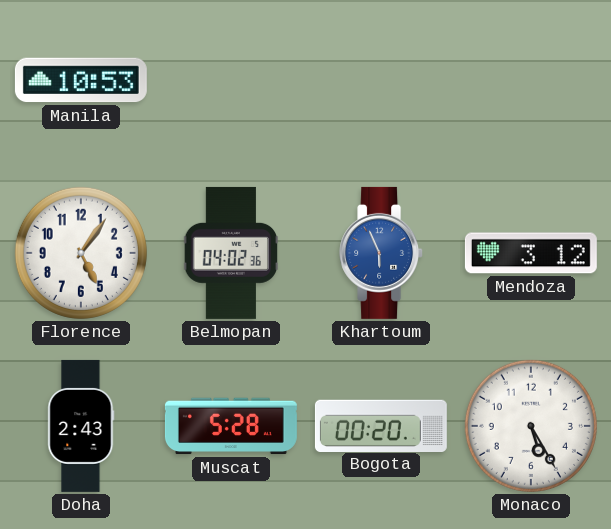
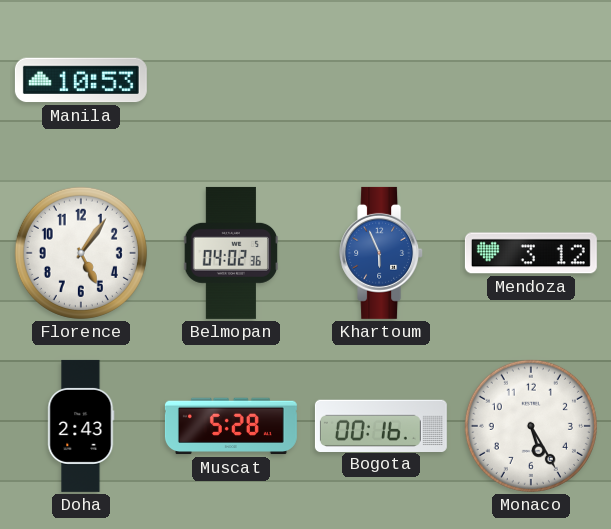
Bogota: 00:20 -> 00:16 (381, 425)
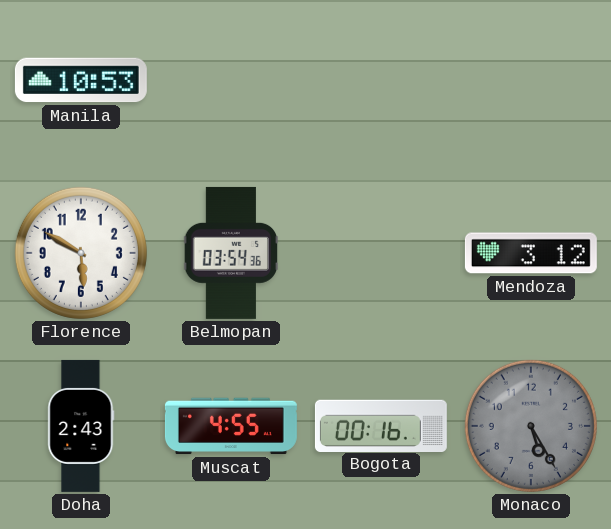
Florence: 5:06 -> 5:50 (81, 253)
Belmopan: 04:02 -> 03:54 (231, 253)
Khartoum: 5:56 -> none (382, 253)
Muscat: 5:28 -> 4:55 (231, 426)
Monaco dial: white -> grey (531, 426)
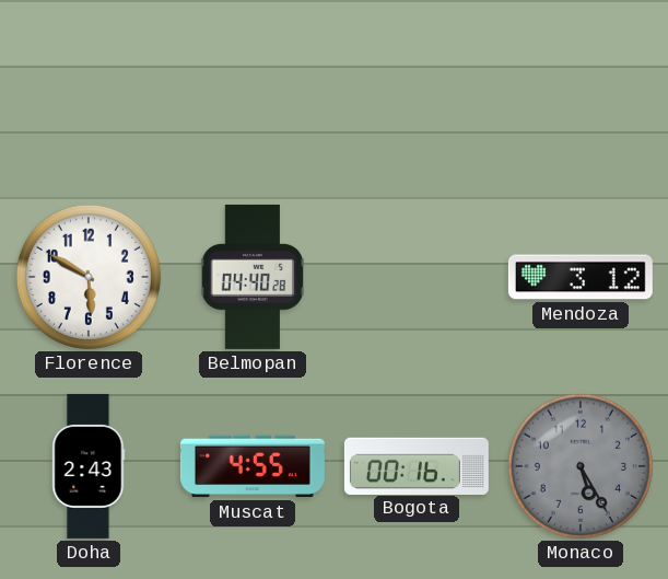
Manila: 10:53 -> none (81, 80)
Belmopan: 03:54 -> 04:40 (253, 277)
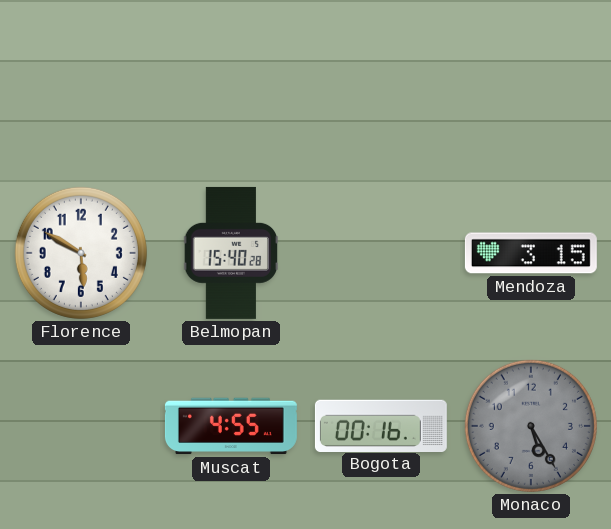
Belmopan: 04:40 -> 15:40 (231, 253)
Mendoza: 3:12 -> 3:15 (531, 253)
Doha: 2:43 -> none (89, 466)
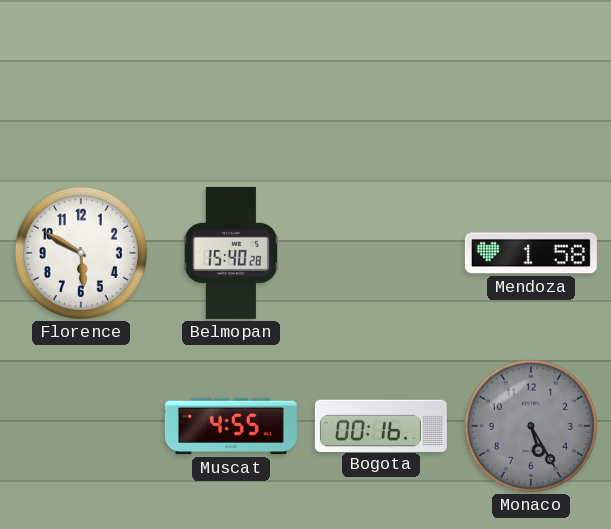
Mendoza: 3:15 -> 1:58 (531, 253)
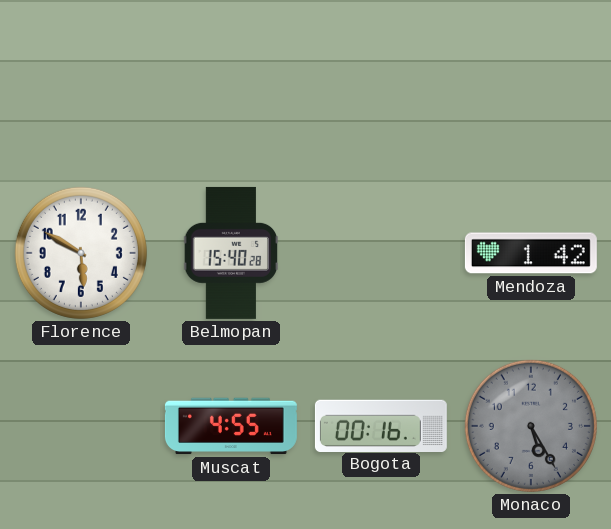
Mendoza: 1:58 -> 1:42 (531, 253)
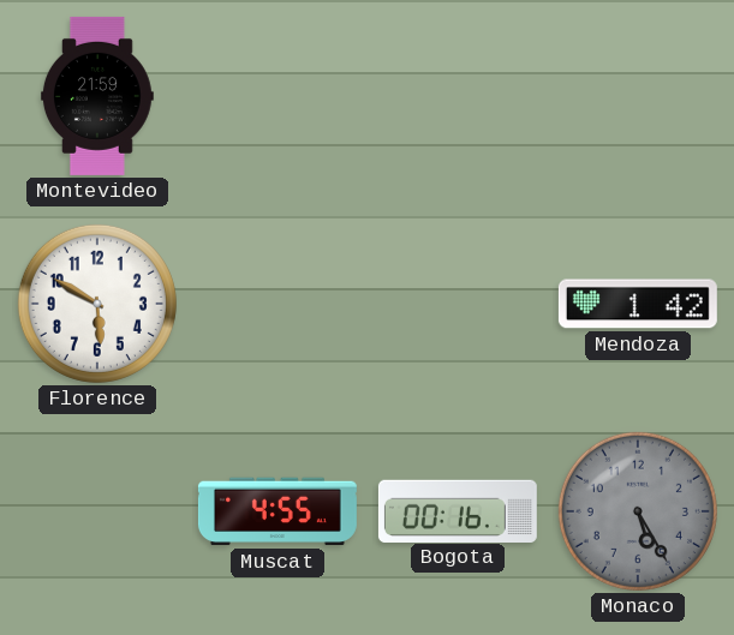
Montevideo: none -> 21:59 (97, 96)
Belmopan: 15:40 -> none (231, 253)
